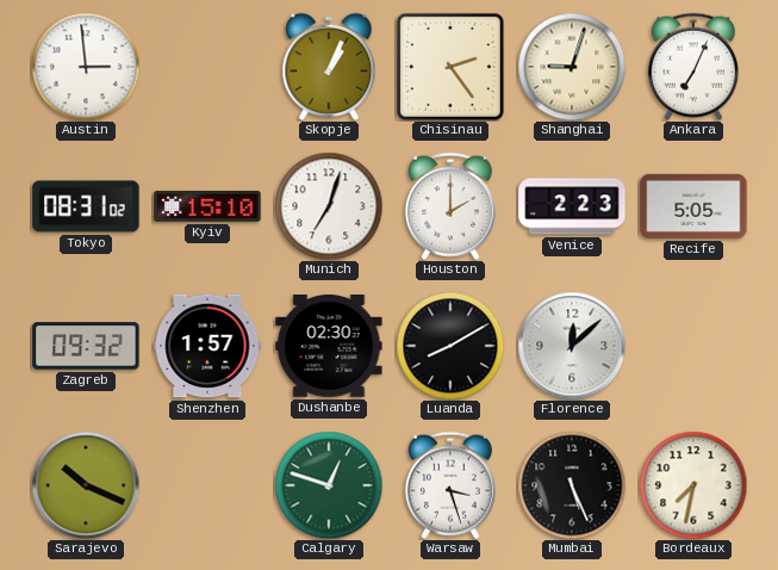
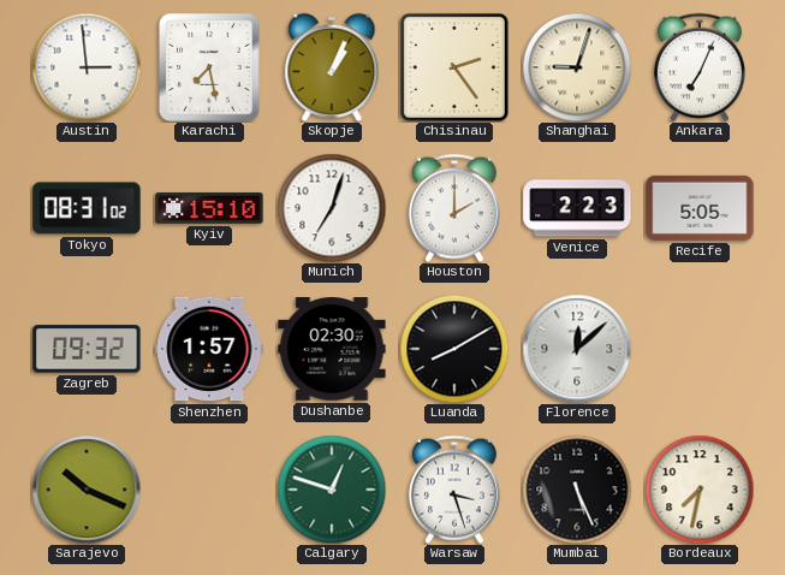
Karachi: none -> 7:28 (209, 67)
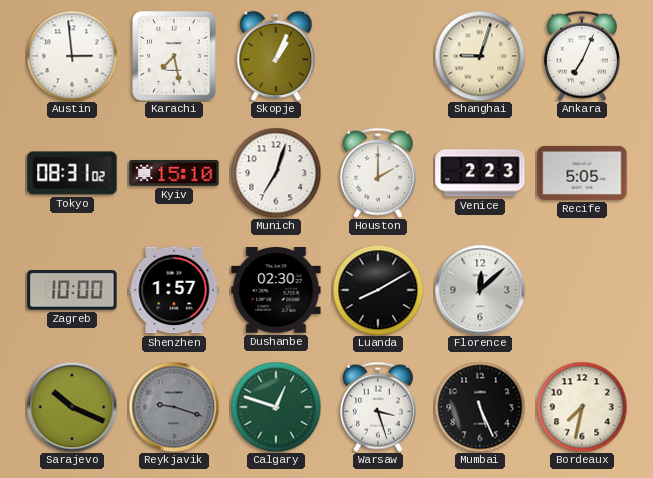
Chisinau: 2:24 -> none (454, 67)
Zagreb: 09:32 -> 10:00 (72, 290)
Reykjavik: none -> 9:18 (174, 407)
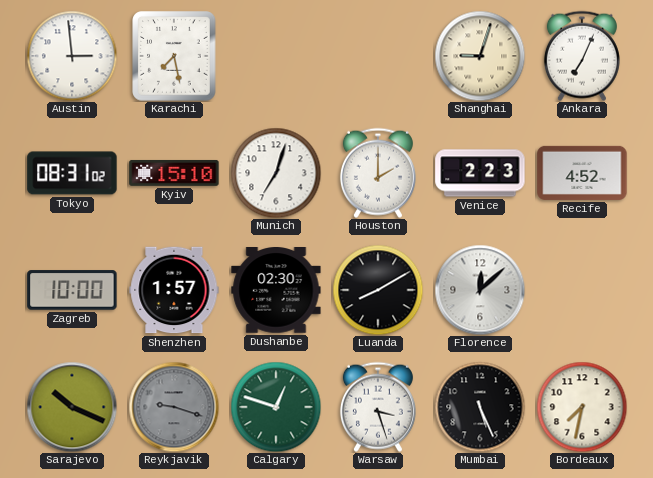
Skopje: 1:04 -> none (276, 56)
Recife: 5:05 -> 4:52 (582, 173)
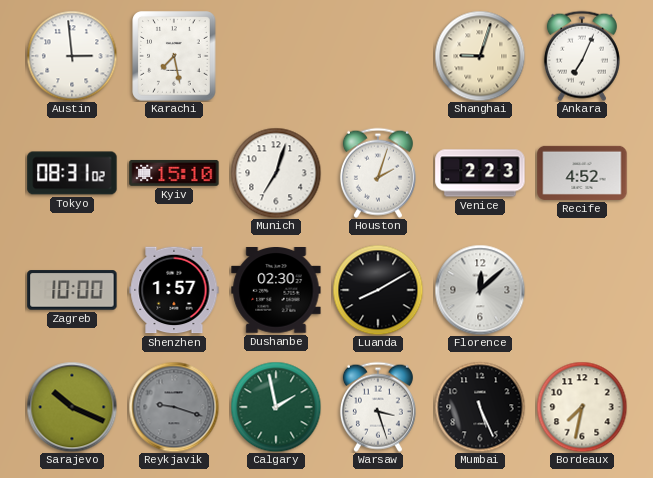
Houston: 2:00 -> 2:03 (378, 173)
Calgary: 12:48 -> 1:58 (276, 407)
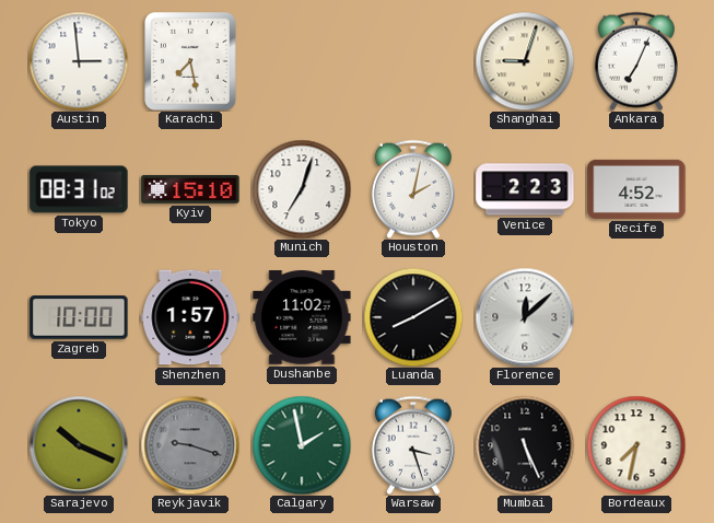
Houston: 2:03 -> 2:02 (413, 189)
Dushanbe: 02:30 -> 11:02 (302, 318)
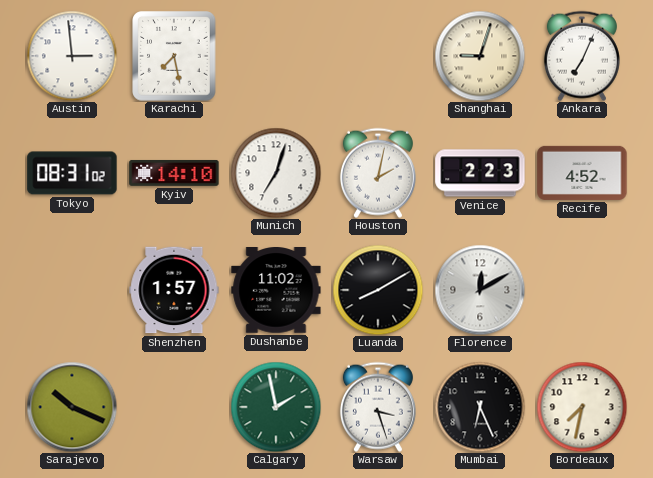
Kyiv: 15:10 -> 14:10 (174, 173)
Zagreb: 10:00 -> none (79, 317)
Florence: 12:08 -> 12:10 (480, 290)
Reykjavik: 9:18 -> none (190, 445)
Mumbai: 5:26 -> 6:26 (480, 407)
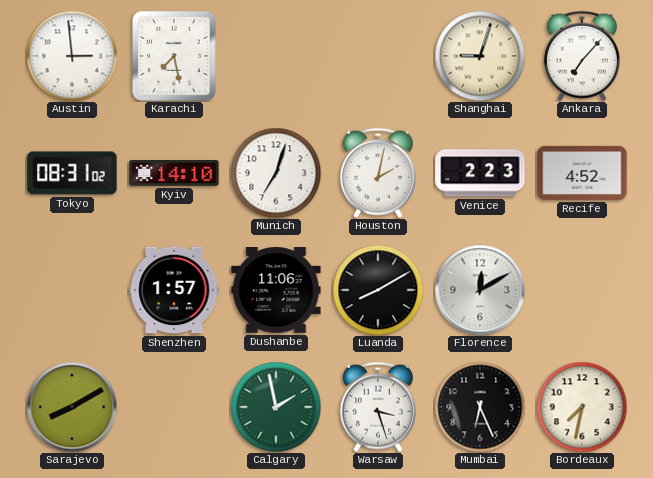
Ankara: 7:04 -> 7:07 (582, 56)
Dushanbe: 11:02 -> 11:06 (276, 291)
Sarajevo: 10:19 -> 8:10 (72, 407)
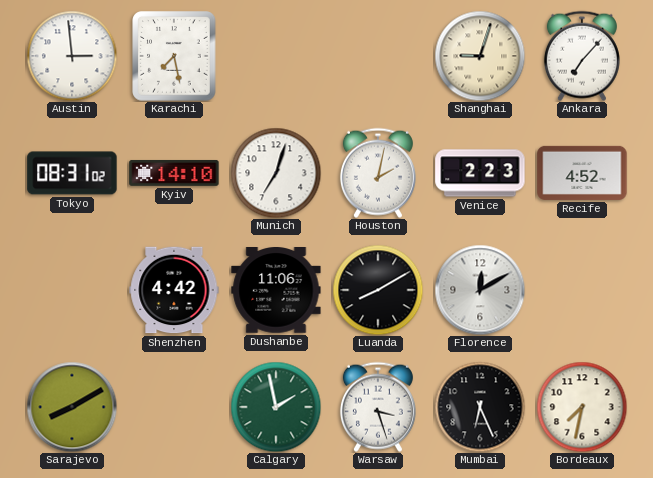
Shenzhen: 1:57 -> 4:42 (174, 290)
